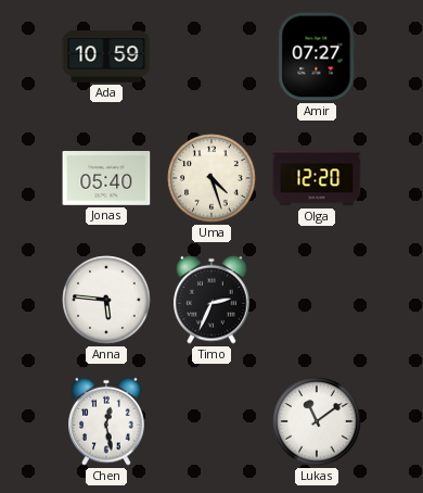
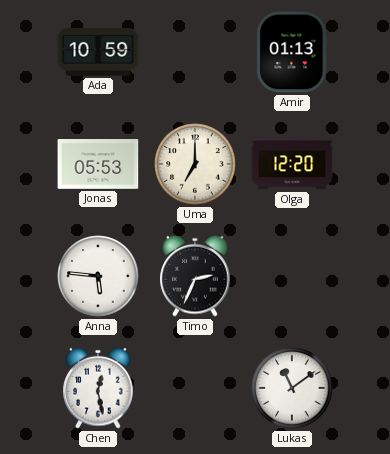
Amir: 07:27 -> 01:13 (292, 52)
Jonas: 05:40 -> 05:53 (98, 165)
Uma: 4:27 -> 7:00 (195, 164)
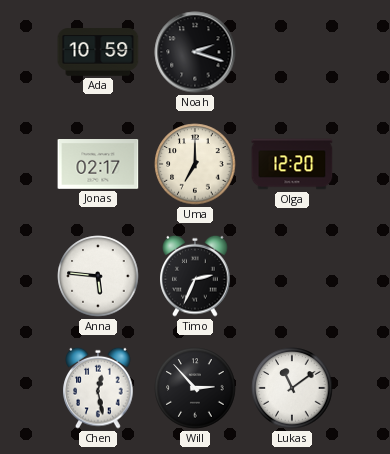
Noah: none -> 2:18 (195, 52)
Amir: 01:13 -> none (292, 52)
Jonas: 05:53 -> 02:17 (98, 165)
Will: none -> 2:53 (195, 388)
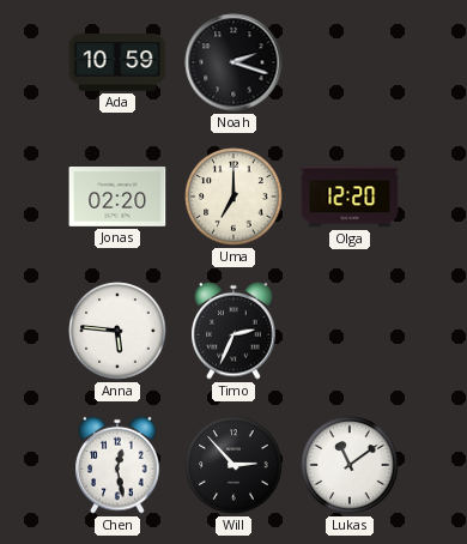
Jonas: 02:17 -> 02:20 (117, 198)
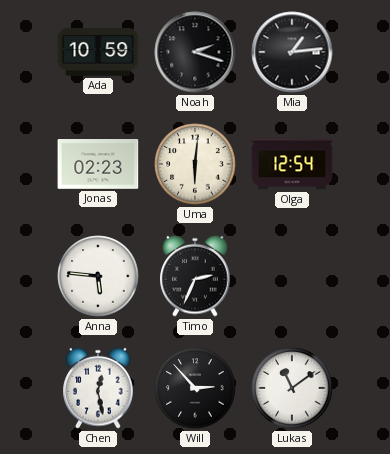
Mia: none -> 1:14 (292, 52)
Jonas: 02:20 -> 02:23 (98, 165)
Uma: 7:00 -> 6:01 (195, 164)
Olga: 12:20 -> 12:54 (292, 164)
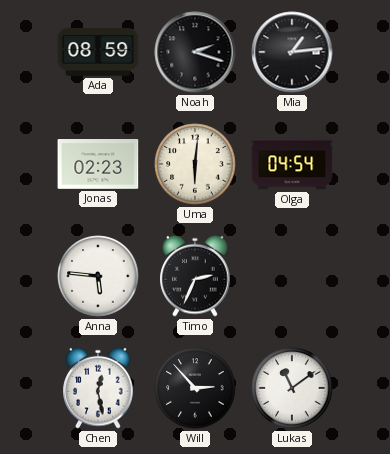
Ada: 10:59 -> 08:59 (98, 52)
Olga: 12:54 -> 04:54 (292, 164)
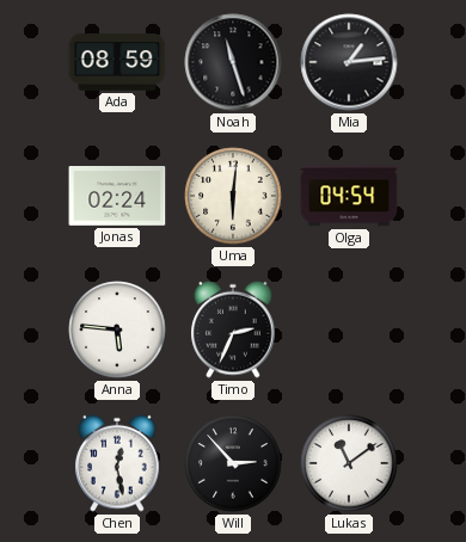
Noah: 2:18 -> 11:27 (233, 62)
Jonas: 02:23 -> 02:24 (117, 197)
